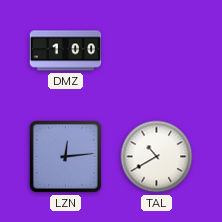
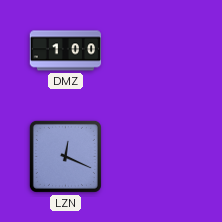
LZN: 12:14 -> 12:19 (65, 156)
TAL: 10:40 -> none (157, 157)
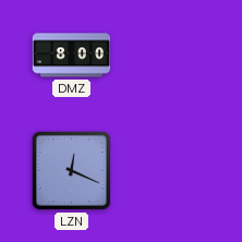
DMZ: 1:00 -> 8:00 (72, 56)
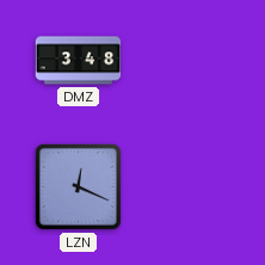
DMZ: 8:00 -> 3:48 (79, 61)
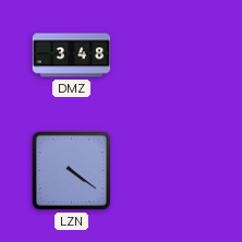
LZN: 12:19 -> 4:21 (71, 170)
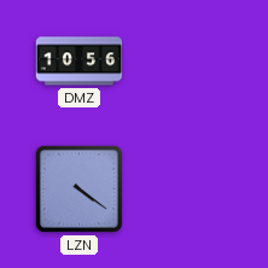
DMZ: 3:48 -> 10:56 (80, 62)
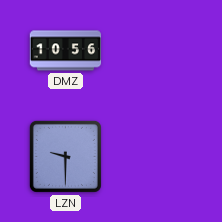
LZN: 4:21 -> 9:30 (65, 156)
